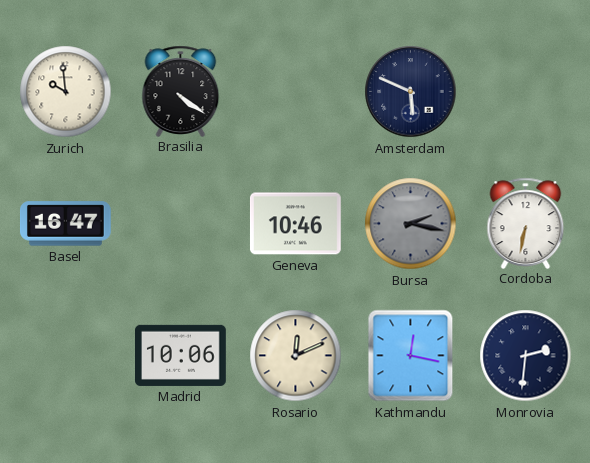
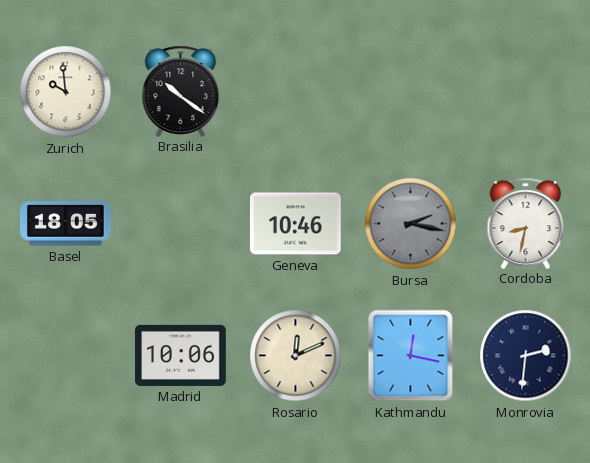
Brasilia: 4:21 -> 10:21 (181, 91)
Amsterdam: 5:49 -> none (411, 92)
Basel: 16:47 -> 18:05 (65, 224)
Cordoba: 6:32 -> 8:32 (526, 223)
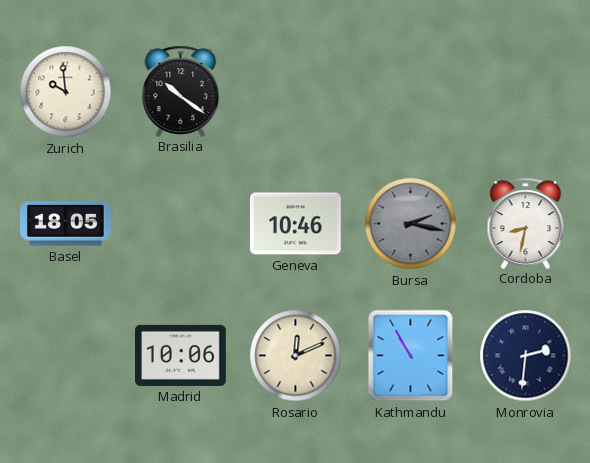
Kathmandu: 12:17 -> 10:55 (411, 356)
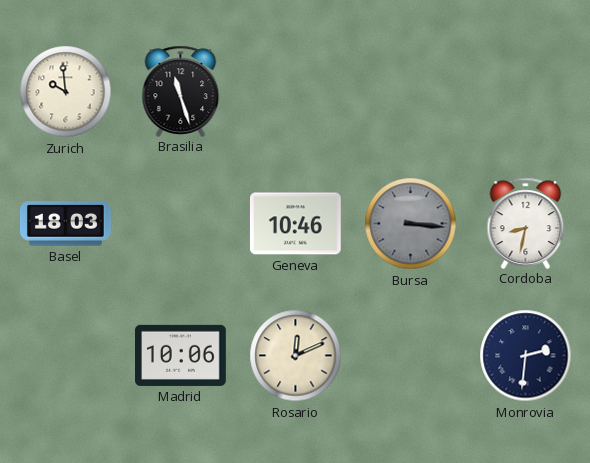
Brasilia: 10:21 -> 11:27 (181, 91)
Basel: 18:05 -> 18:03 (65, 224)
Bursa: 2:17 -> 3:16 (411, 224)
Kathmandu: 10:55 -> none (411, 356)
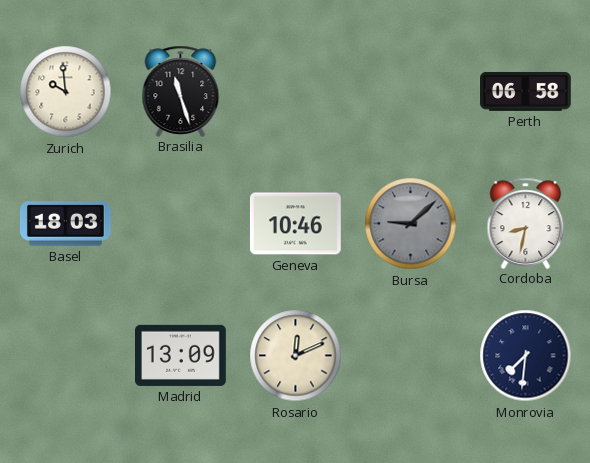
Perth: none -> 06:58 (526, 91)
Bursa: 3:16 -> 9:08 (411, 224)
Madrid: 10:06 -> 13:09 (181, 355)
Monrovia: 2:31 -> 7:31 (526, 356)
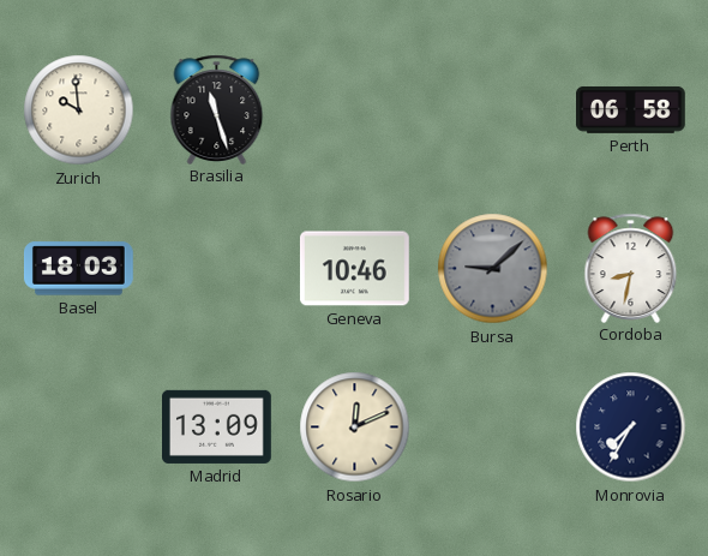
Monrovia: 7:31 -> 7:35 (631, 428)
